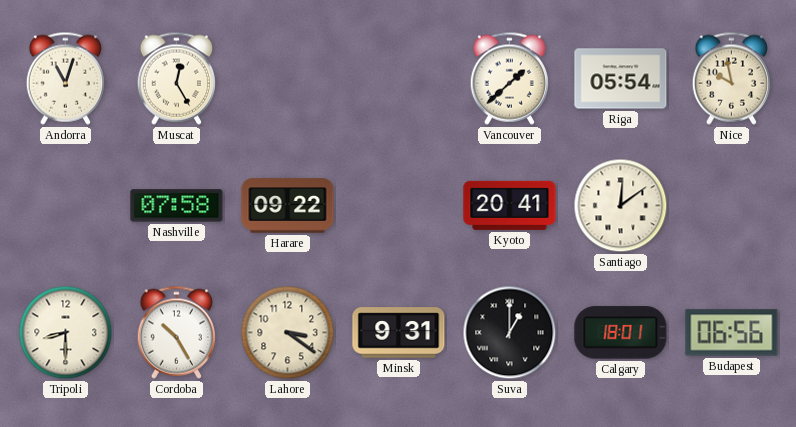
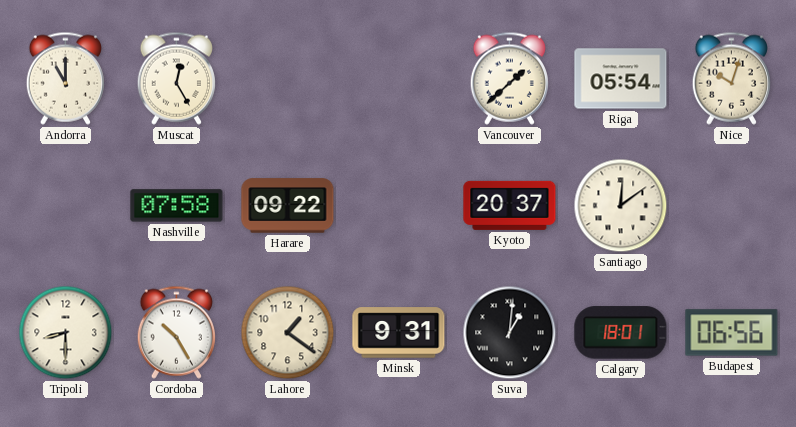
Andorra: 11:03 -> 11:00 (65, 78)
Nice: 9:58 -> 10:03 (731, 78)
Kyoto: 20:41 -> 20:37 (510, 205)
Lahore: 3:21 -> 1:21 (288, 333)
Suva: 1:00 -> 1:01 (510, 333)
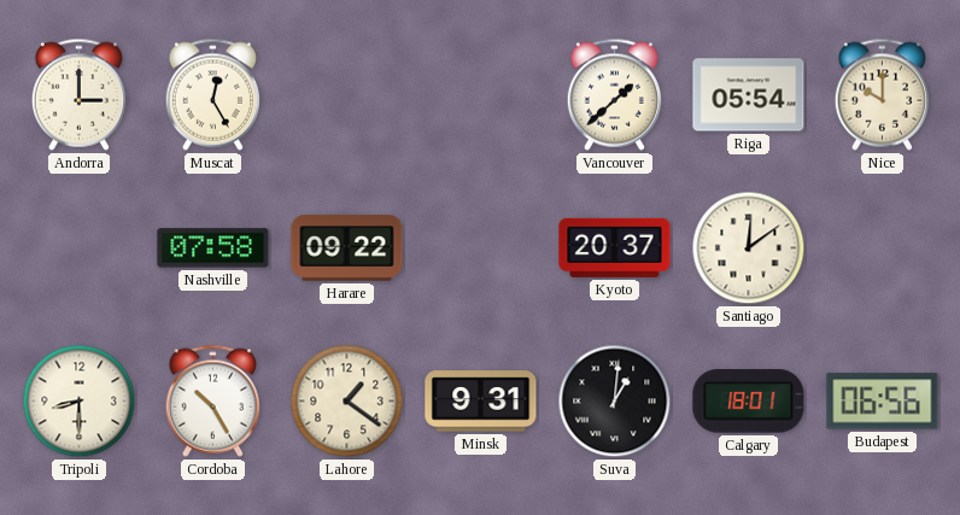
Andorra: 11:00 -> 3:00 (78, 94)
Nice: 10:03 -> 10:00 (882, 94)
